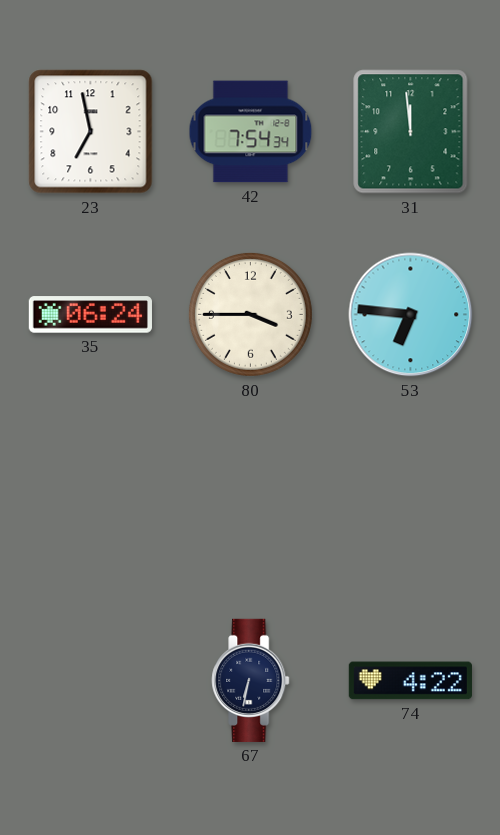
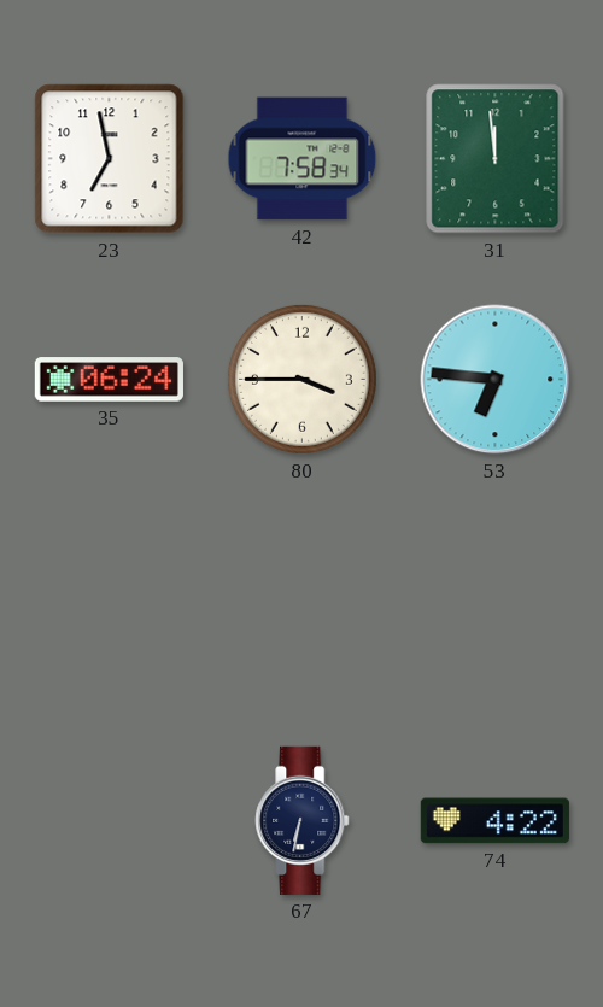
42: 7:54 -> 7:58 (303, 159)
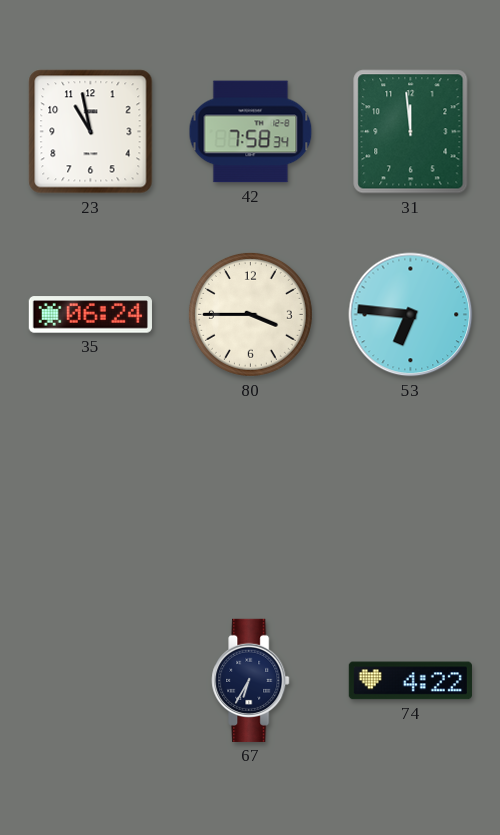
23: 6:58 -> 10:58 (91, 132)
67: 6:32 -> 6:35 (251, 680)
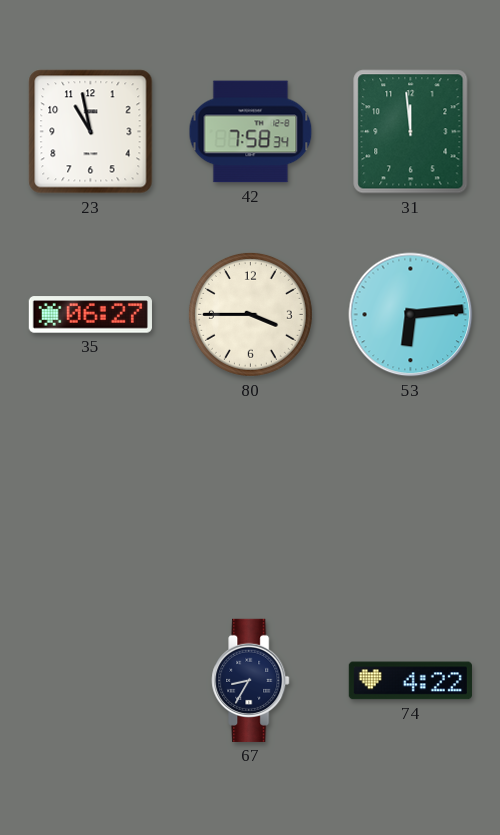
35: 06:24 -> 06:27 (90, 315)
53: 6:46 -> 6:14 (411, 315)
67: 6:35 -> 8:35 (251, 680)
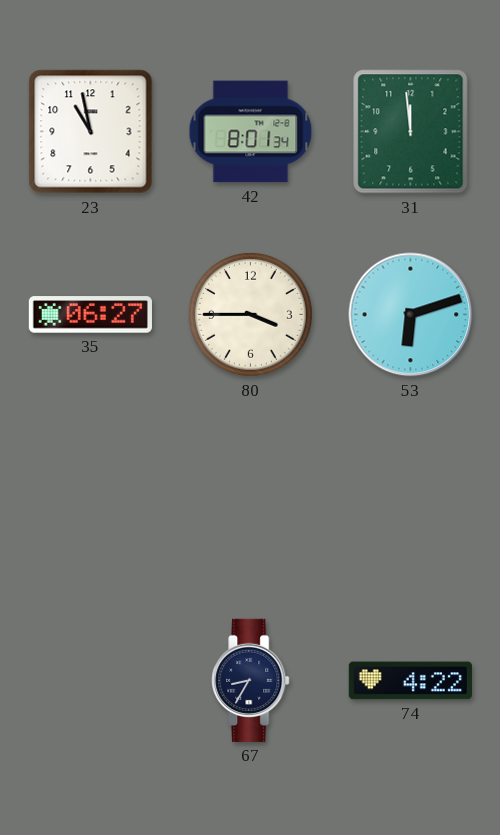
42: 7:58 -> 8:01 (251, 132)
53: 6:14 -> 6:12 (411, 315)
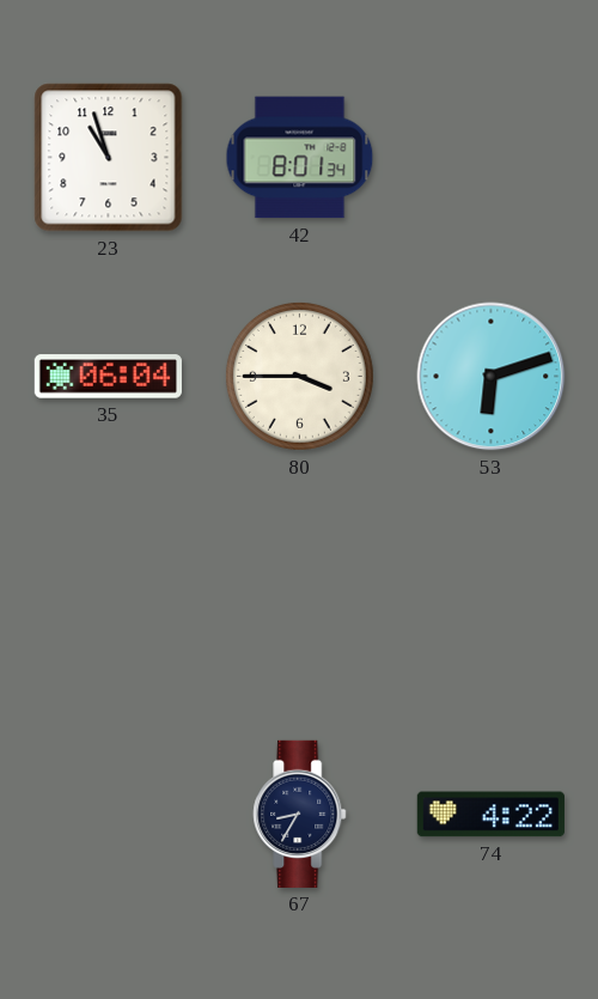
23: 10:58 -> 10:57 (109, 158)
31: 11:59 -> none (411, 132)
35: 06:27 -> 06:04 (108, 377)
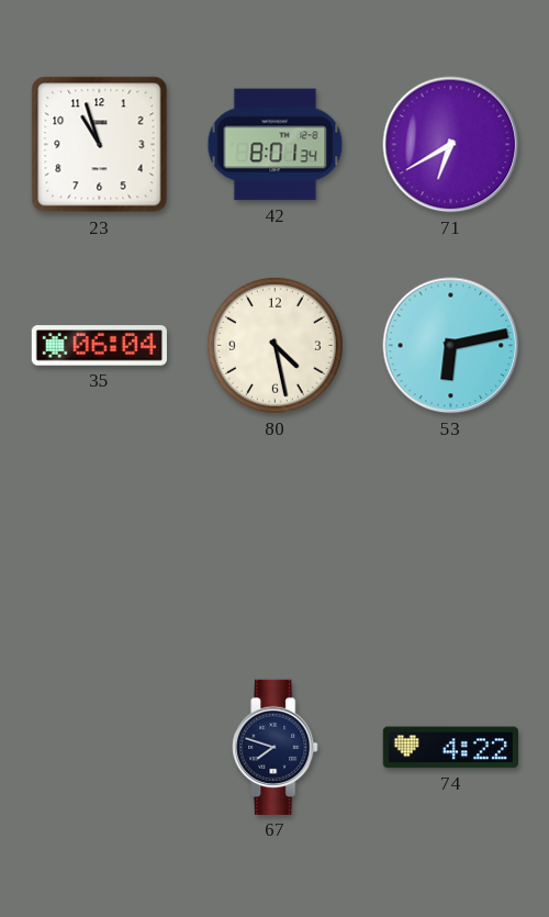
71: none -> 6:40 (451, 145)
80: 3:45 -> 4:28 (274, 345)
53: 6:12 -> 6:13 (451, 346)
67: 8:35 -> 7:48 (276, 747)
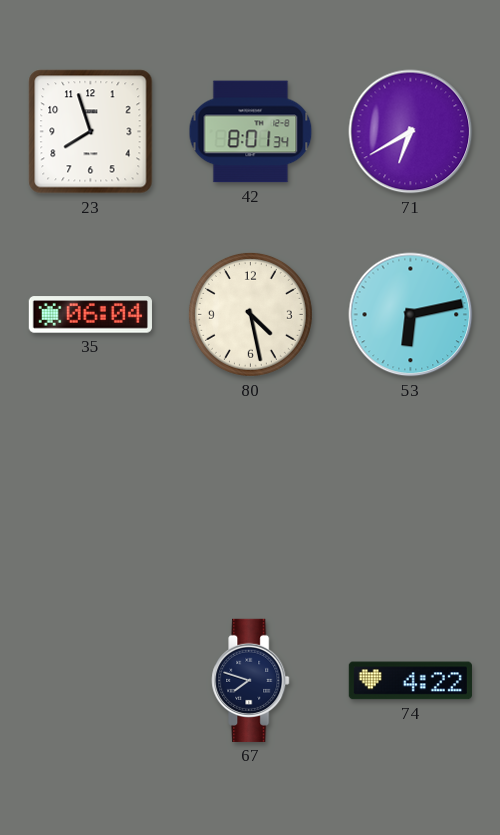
23: 10:57 -> 7:57 (91, 132)
